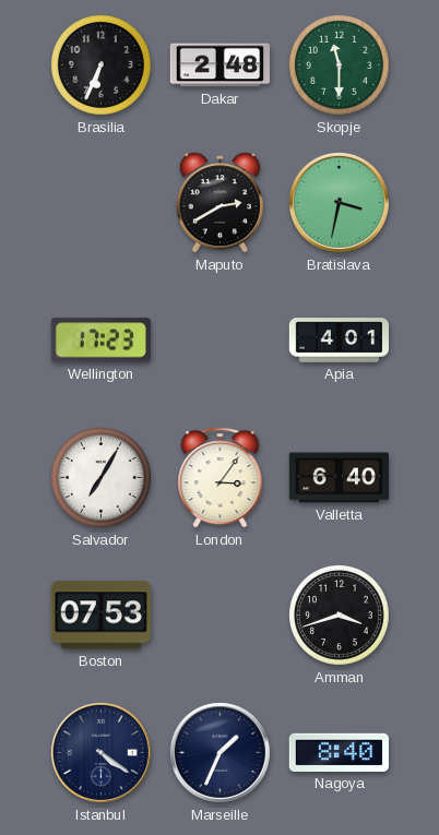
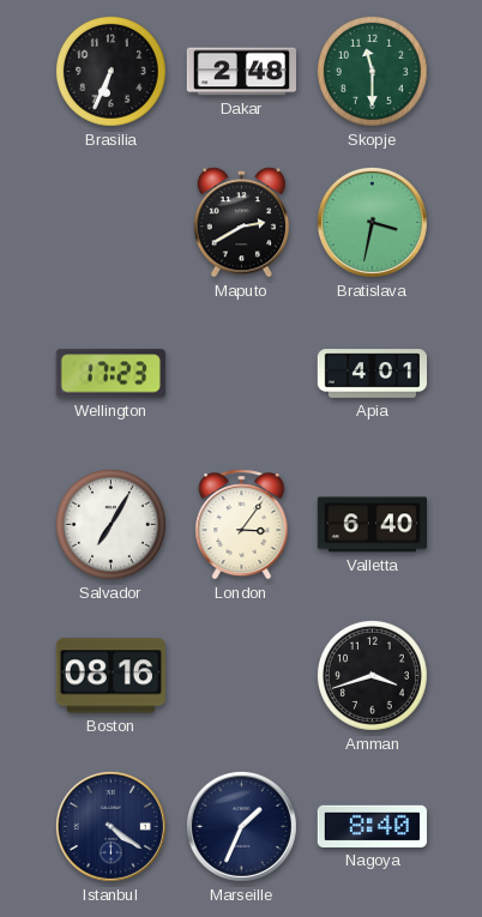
Boston: 07:53 -> 08:16 (110, 676)
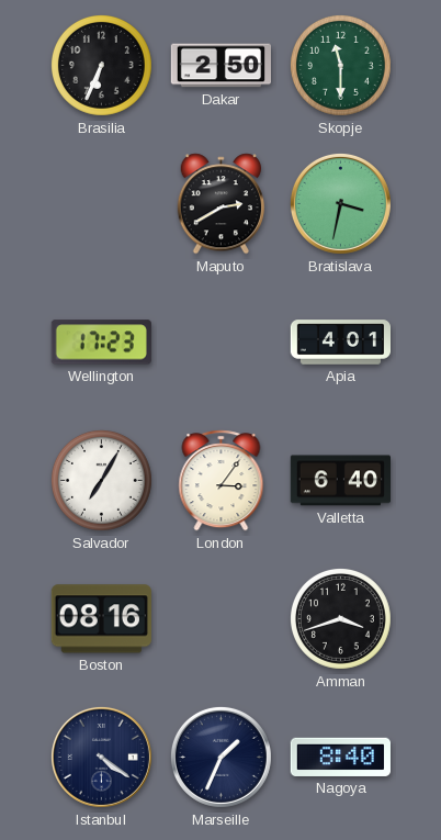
Dakar: 2:48 -> 2:50 (220, 66)
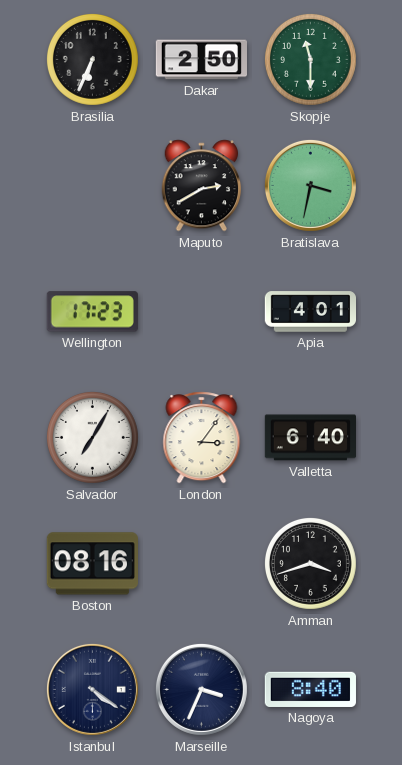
Marseille: 1:34 -> 3:34 (201, 689)
